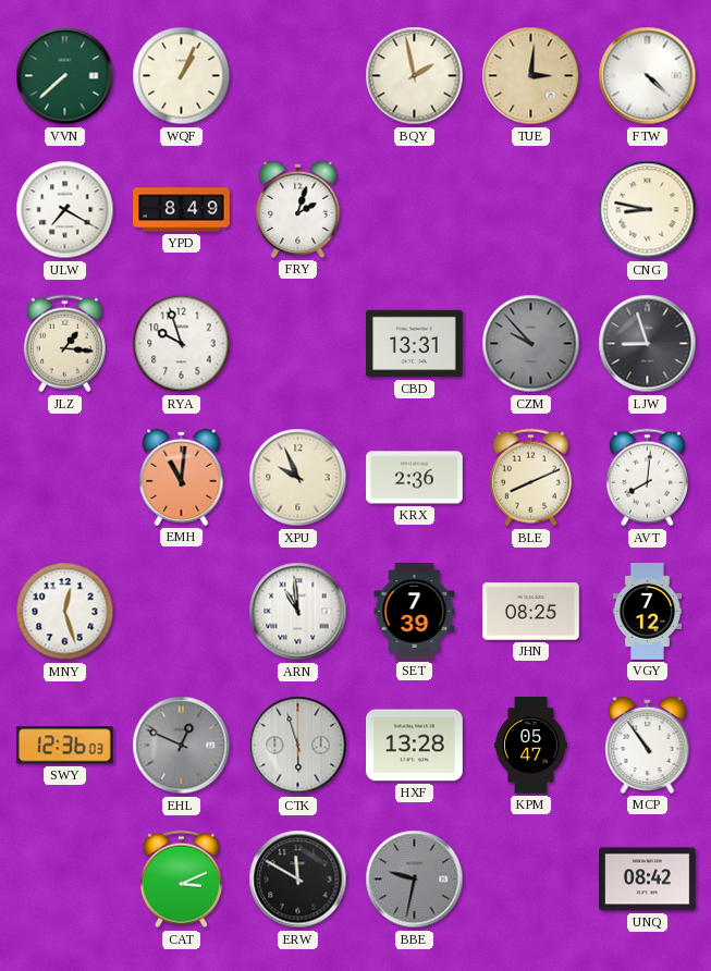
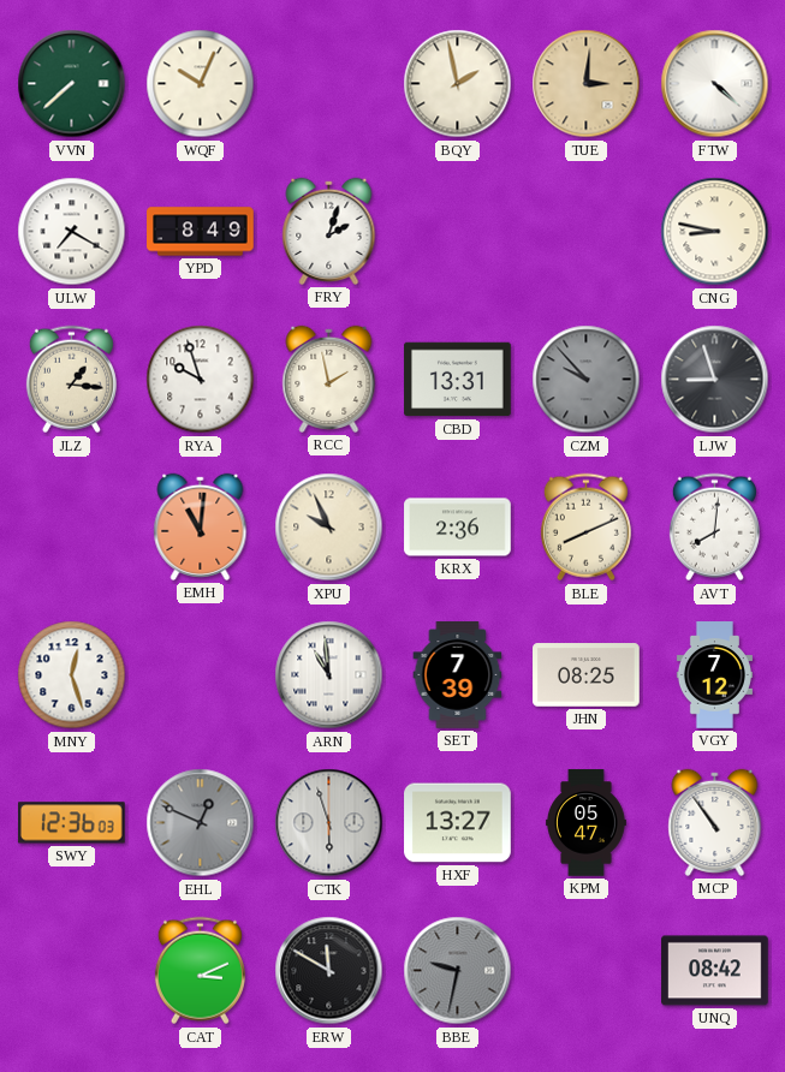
WQF: 1:04 -> 10:04 (201, 84)
RCC: none -> 1:58 (329, 379)
HXF: 13:28 -> 13:27 (458, 823)
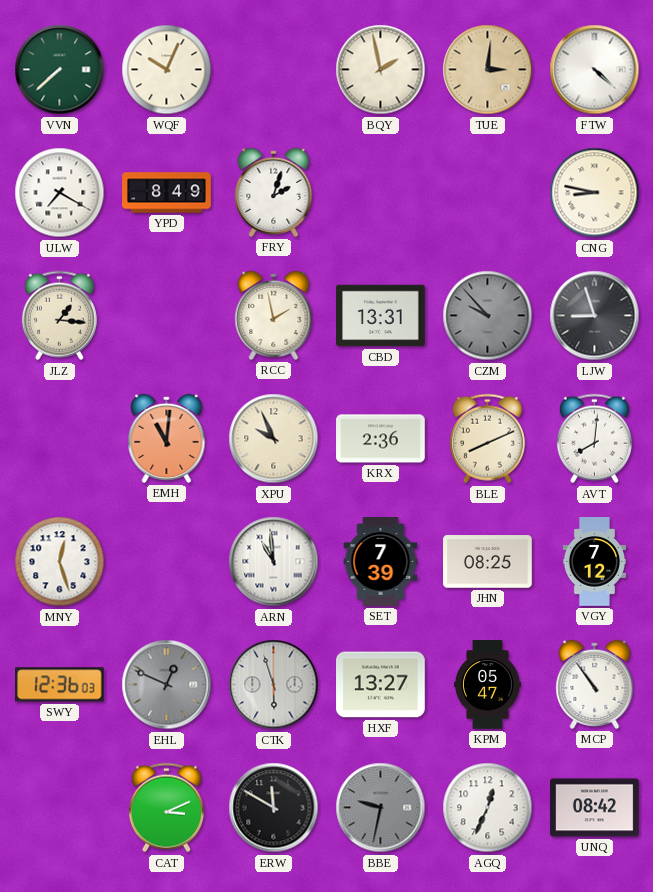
RYA: 9:57 -> none (201, 380)
AGQ: none -> 12:34 (488, 808)
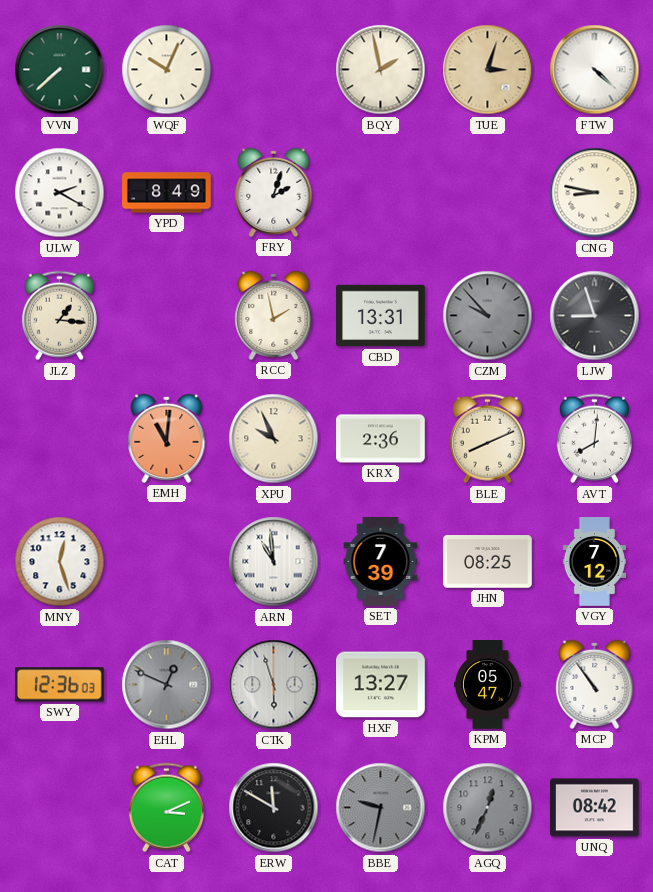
TUE: 3:01 -> 3:03 (488, 70)
ULW: 7:20 -> 2:20 (60, 193)
AGQ dial: white -> grey (488, 808)
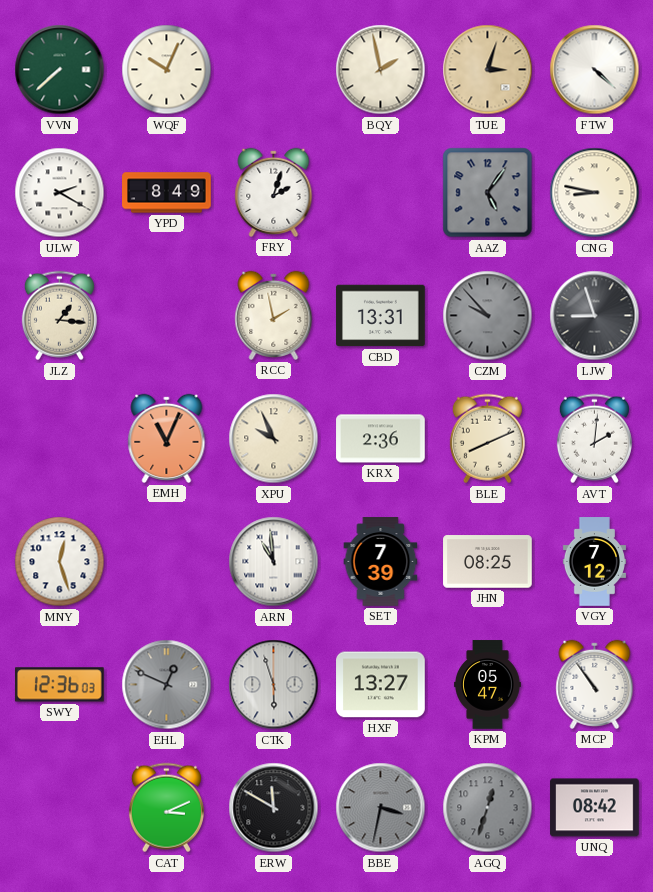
AAZ: none -> 5:06 (488, 193)
EMH: 11:01 -> 11:04 (167, 438)
AVT: 8:01 -> 2:01 (594, 439)
BBE: 9:32 -> 3:32 (381, 808)
AGQ: 12:34 -> 12:33 (488, 808)
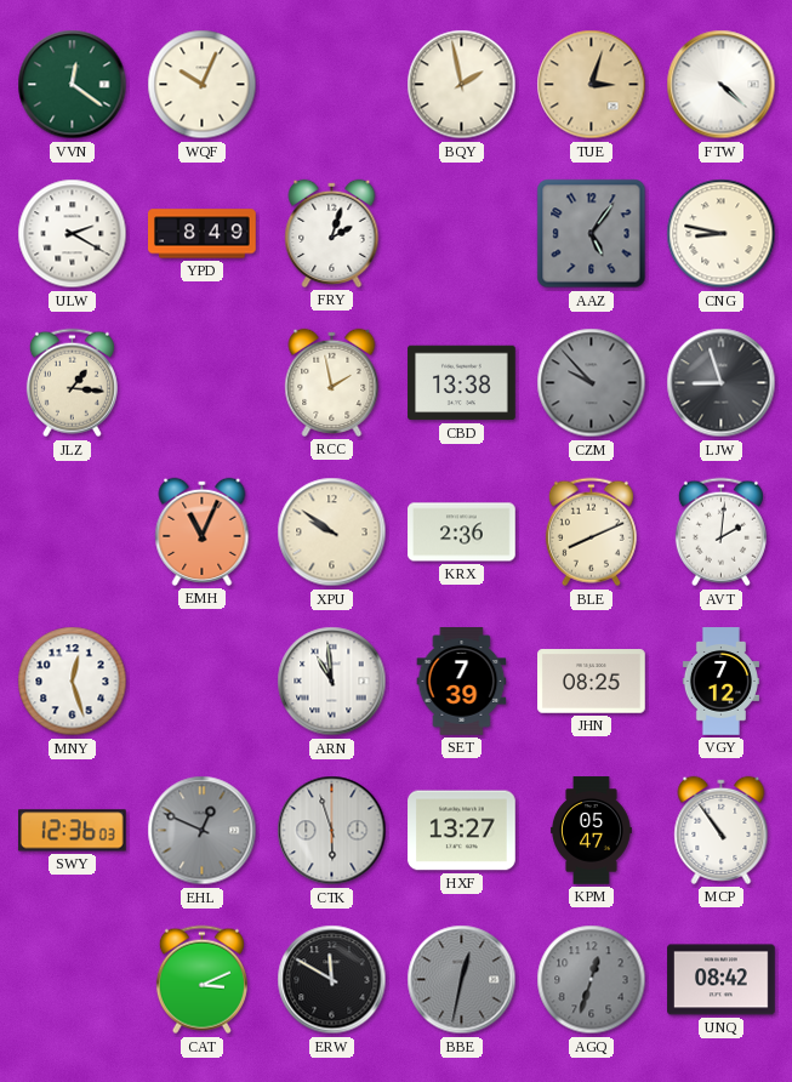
VVN: 7:38 -> 12:21 (73, 85)
CBD: 13:31 -> 13:38 (462, 383)
XPU: 9:56 -> 9:51 (332, 533)
BBE: 3:32 -> 12:32 (462, 980)
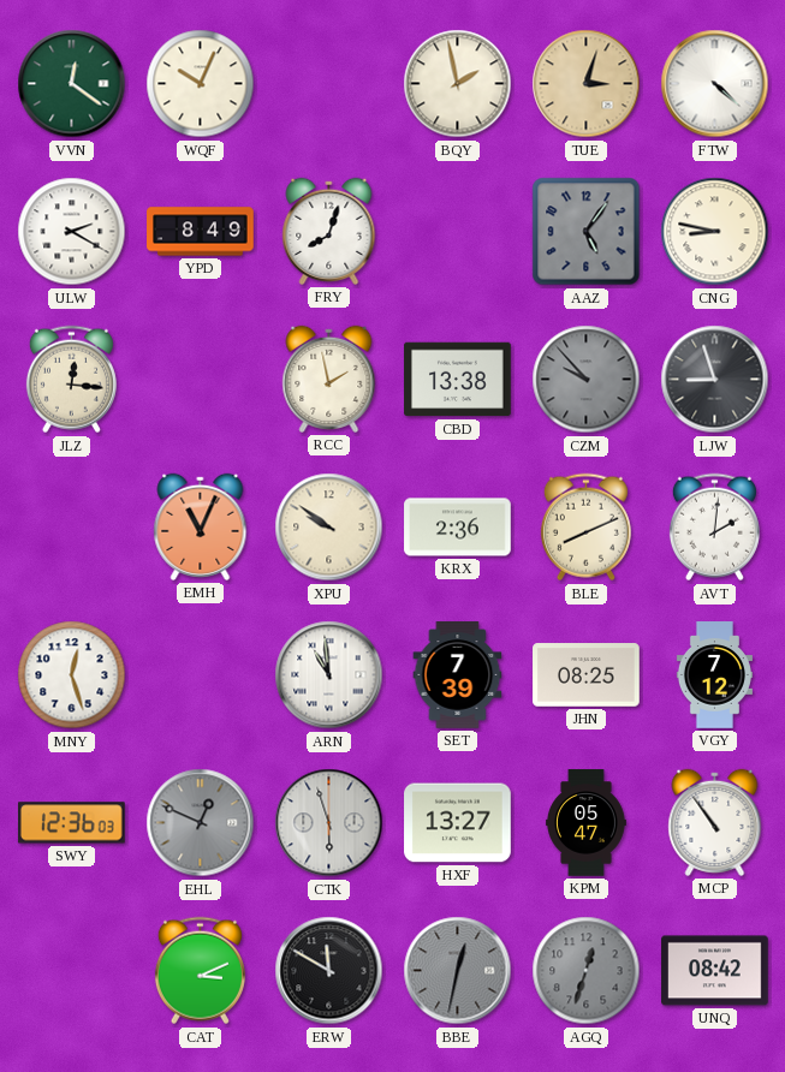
FRY: 2:03 -> 8:03 (329, 231)
JLZ: 1:16 -> 12:16 (71, 380)
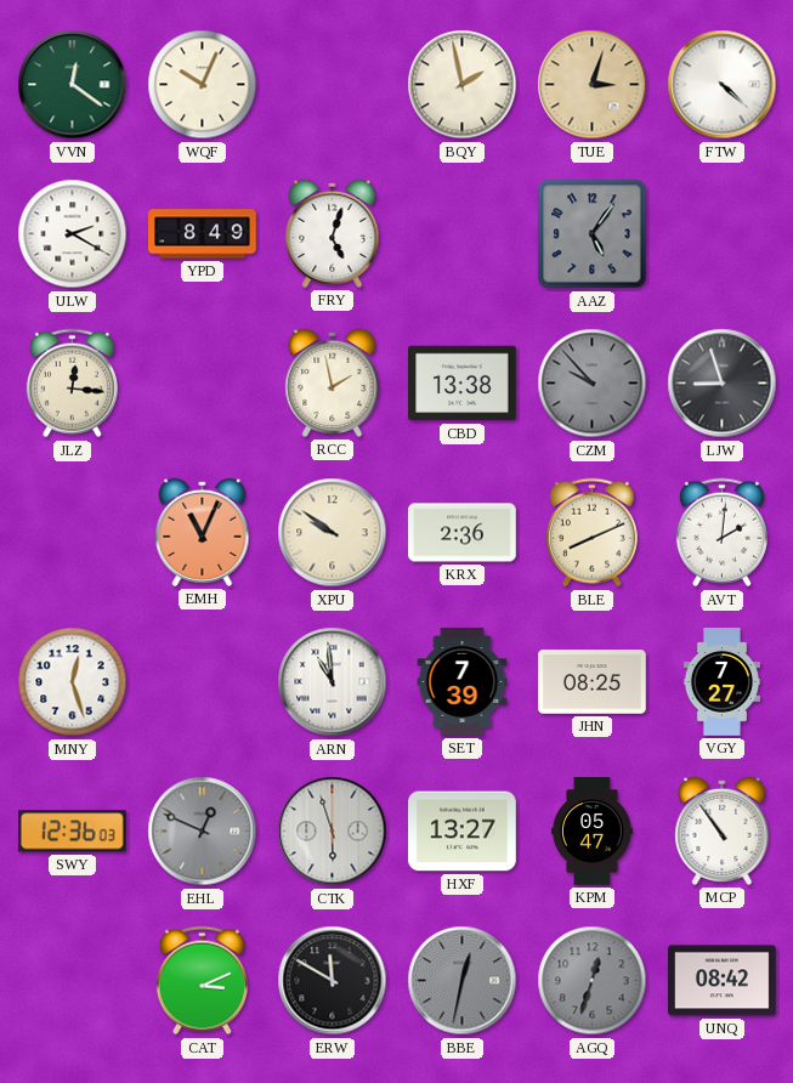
FRY: 8:03 -> 5:03 (333, 233)
CNG: 8:47 -> none (715, 232)
VGY: 7:12 -> 7:27 (721, 682)
